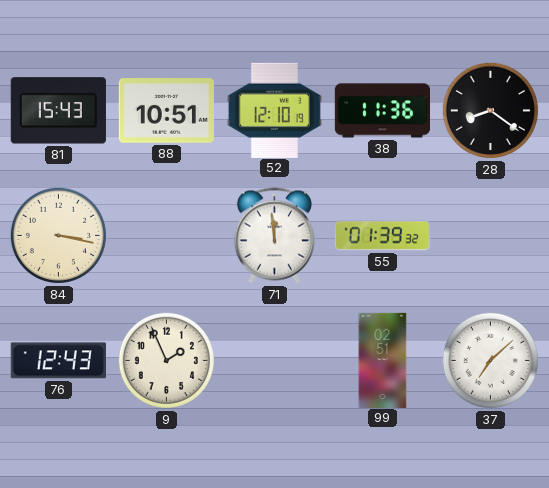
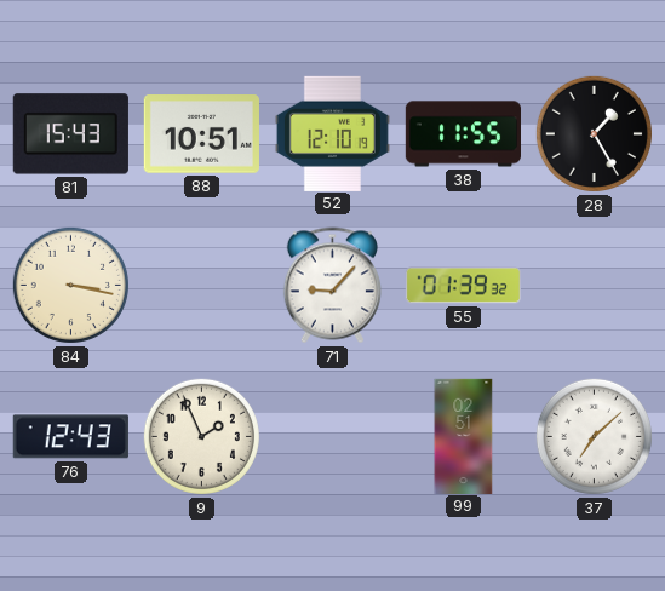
38: 11:36 -> 11:55 (463, 134)
28: 8:21 -> 1:25 (594, 133)
71: 11:59 -> 9:07 (332, 286)
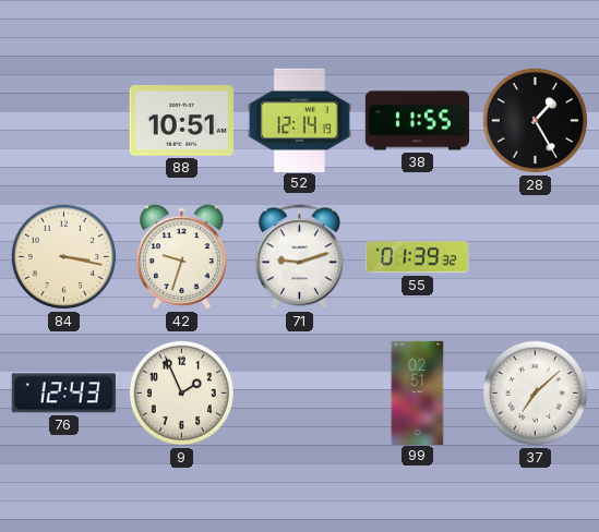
81: 15:43 -> none (70, 134)
52: 12:10 -> 12:14 (299, 120)
42: none -> 9:33 (182, 257)
71: 9:07 -> 9:12 (299, 257)
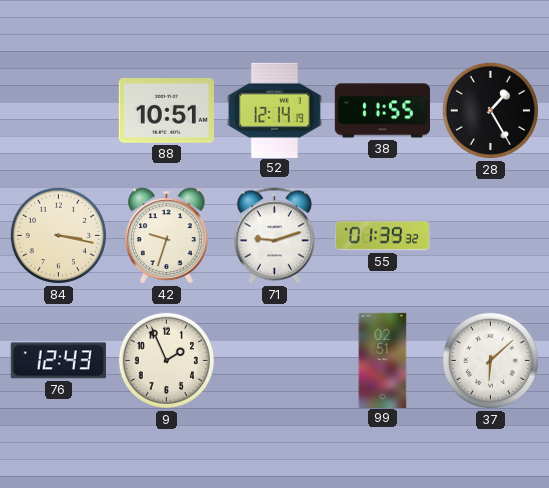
37: 7:08 -> 6:08 (490, 360)
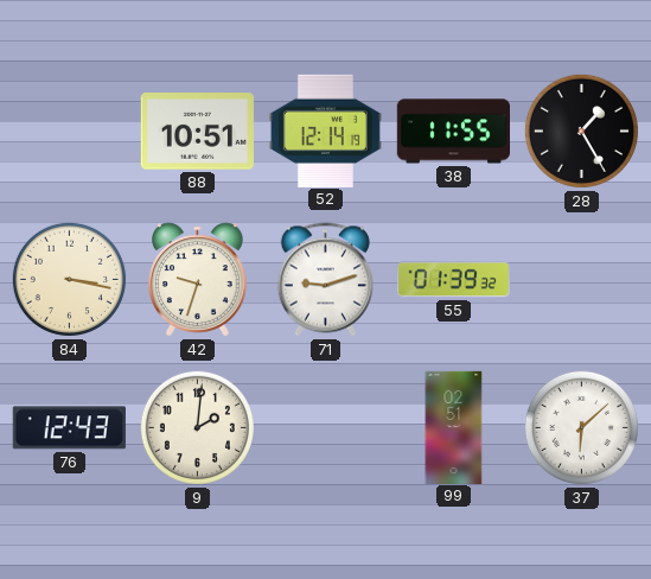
9: 1:56 -> 2:01 (197, 427)
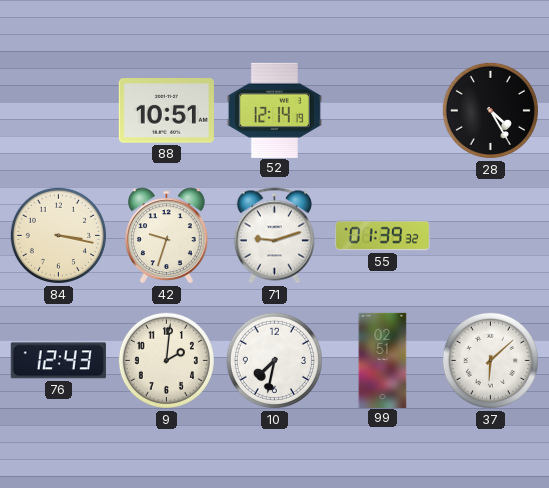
38: 11:55 -> none (453, 132)
28: 1:25 -> 4:25 (490, 110)
10: none -> 7:32 (274, 360)
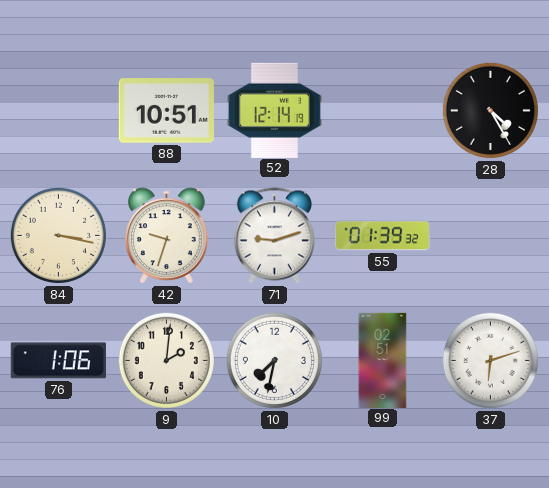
76: 12:43 -> 1:06 (58, 361)
37: 6:08 -> 6:12 (490, 360)
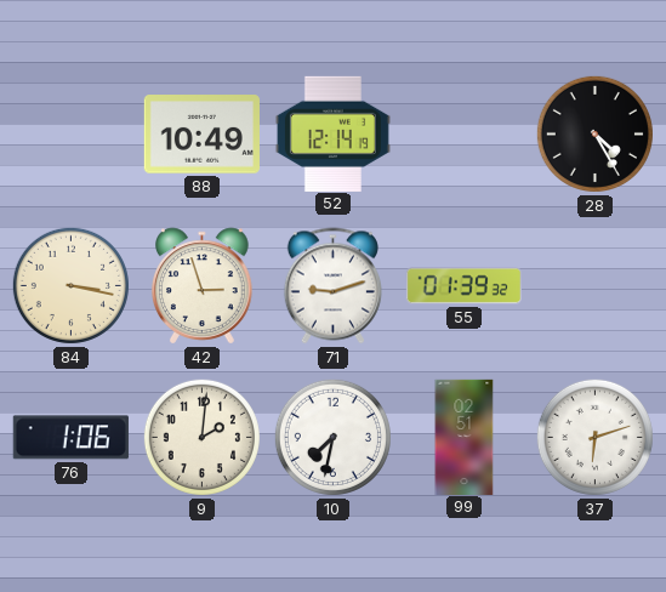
88: 10:51 -> 10:49 (201, 135)
42: 9:33 -> 2:57 (203, 286)
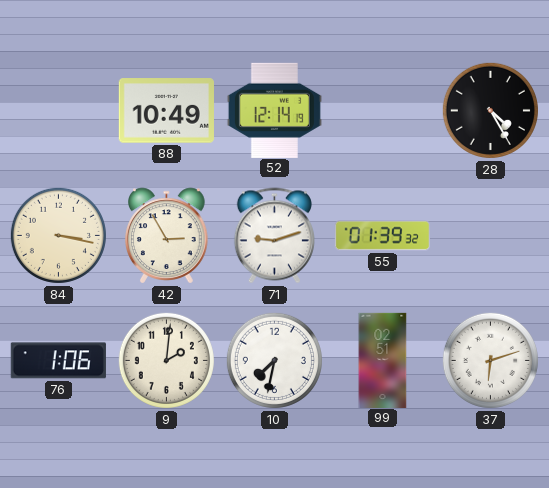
42: 2:57 -> 2:55 (167, 236)
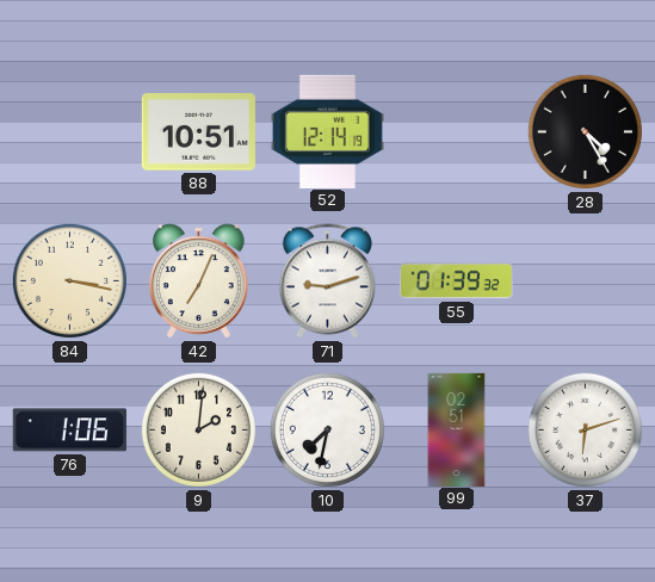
88: 10:49 -> 10:51 (198, 132)
42: 2:55 -> 7:04 (199, 281)
